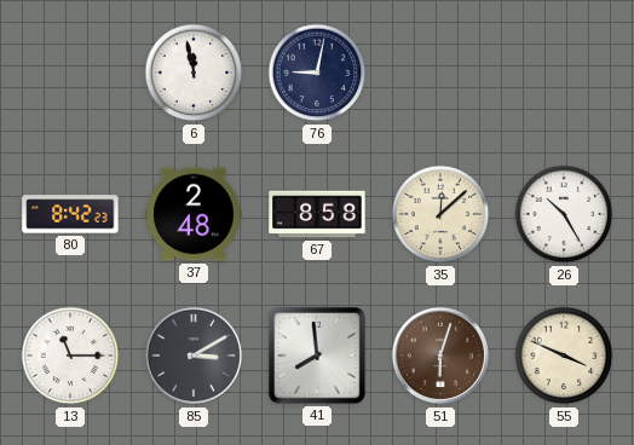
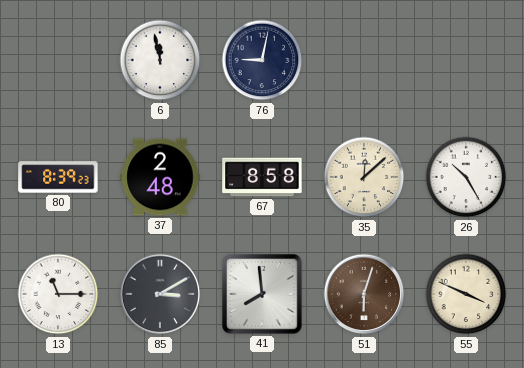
80: 8:42 -> 8:39 (58, 177)
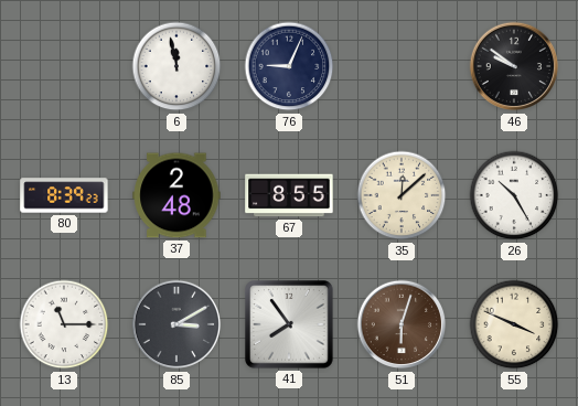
76: 9:02 -> 9:04 (289, 66)
46: none -> 9:51 (514, 66)
67: 8:58 -> 8:55 (289, 195)
41: 7:59 -> 7:54 (290, 325)
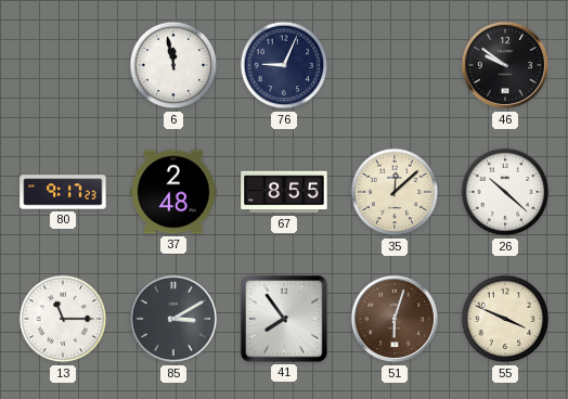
80: 8:39 -> 9:17 (63, 192)
26: 10:25 -> 10:22 (505, 192)
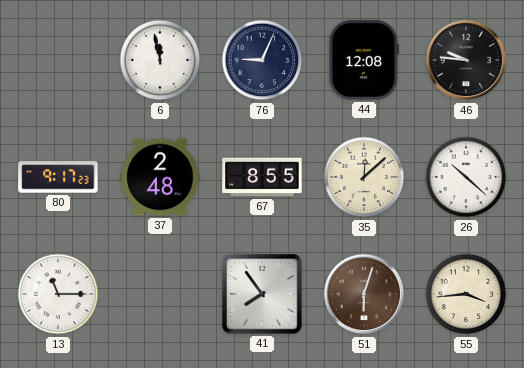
44: none -> 12:08 (363, 60)
46: 9:51 -> 9:46 (466, 60)
85: 3:10 -> none (173, 319)
55: 3:49 -> 3:44 (466, 294)
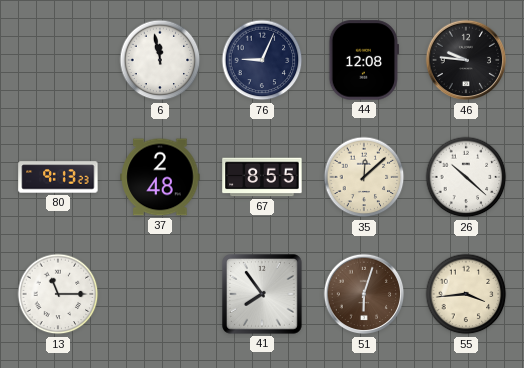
80: 9:17 -> 9:13 (58, 177)
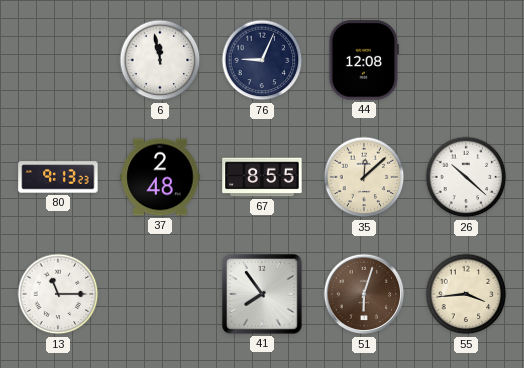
46: 9:46 -> none (466, 60)
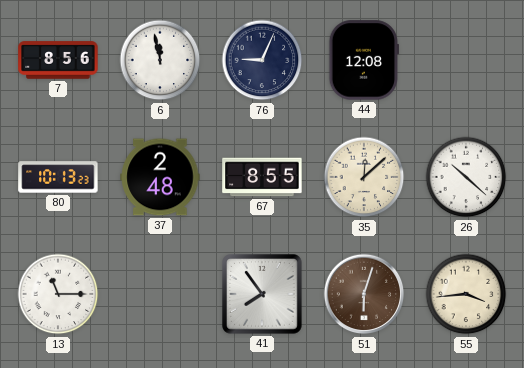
7: none -> 8:56 (58, 60)
80: 9:13 -> 10:13 (58, 177)
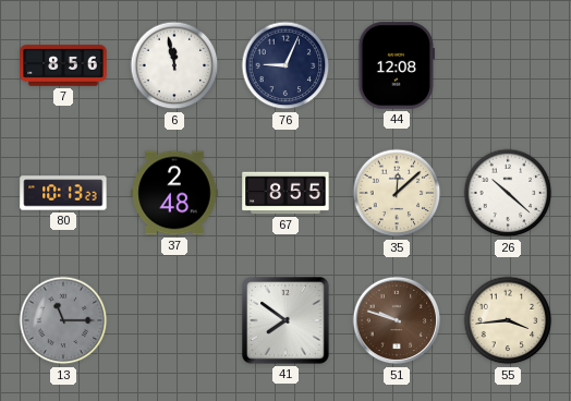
13 dial: white -> grey (63, 320)
41: 7:54 -> 7:51 (287, 321)
51: 6:03 -> 9:48 (397, 320)
